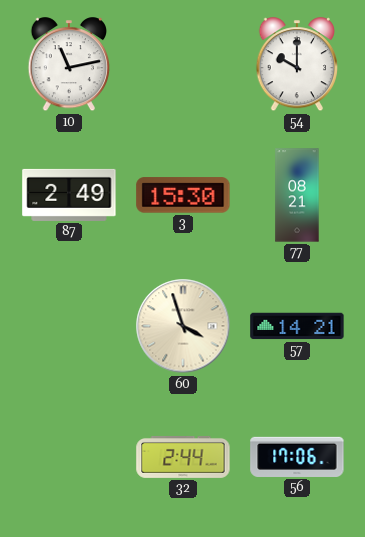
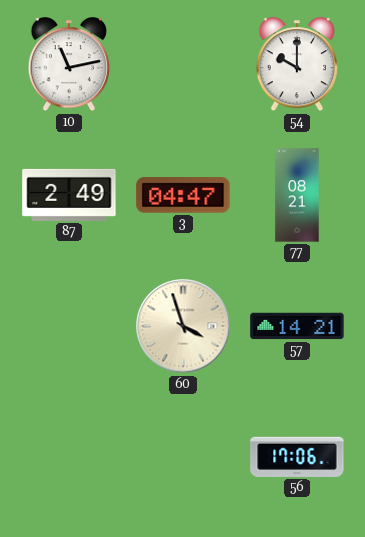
3: 15:30 -> 04:47 (183, 195)
32: 2:44 -> none (183, 458)
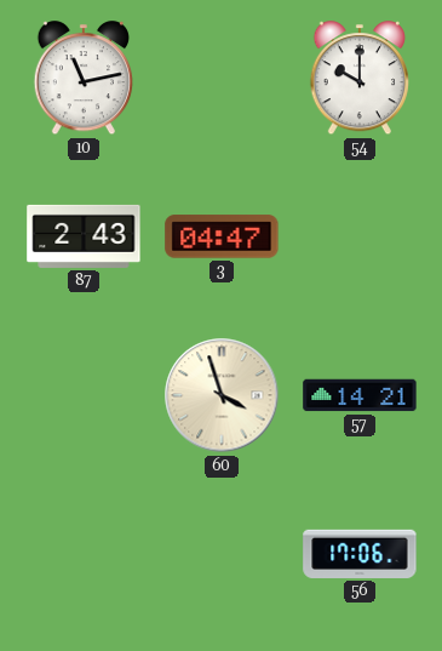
87: 2:49 -> 2:43 (84, 236)
77: 08:21 -> none (297, 195)
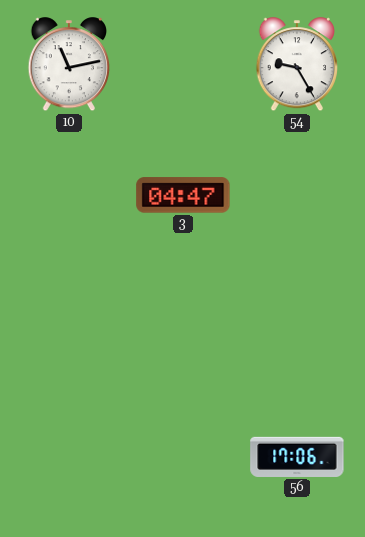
54: 10:00 -> 9:25 (296, 65)
87: 2:43 -> none (84, 236)
60: 3:57 -> none (222, 395)
57: 14:21 -> none (360, 395)
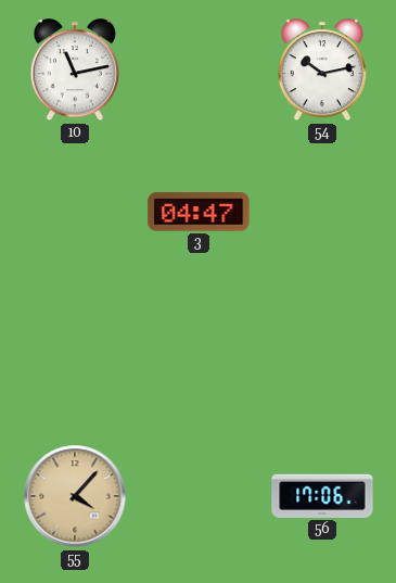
54: 9:25 -> 10:13 (321, 71)
55: none -> 4:07 (75, 496)
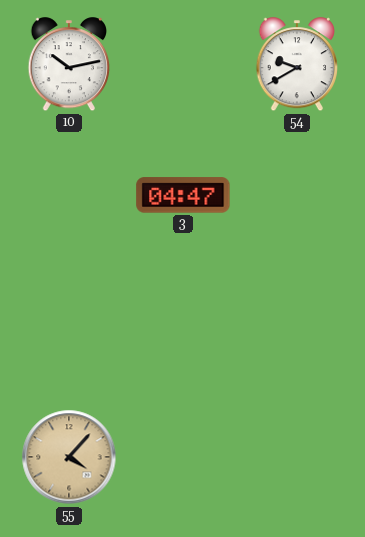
10: 11:13 -> 10:13 (68, 65)
54: 10:13 -> 9:40 (296, 65)
56: 17:06 -> none (322, 496)
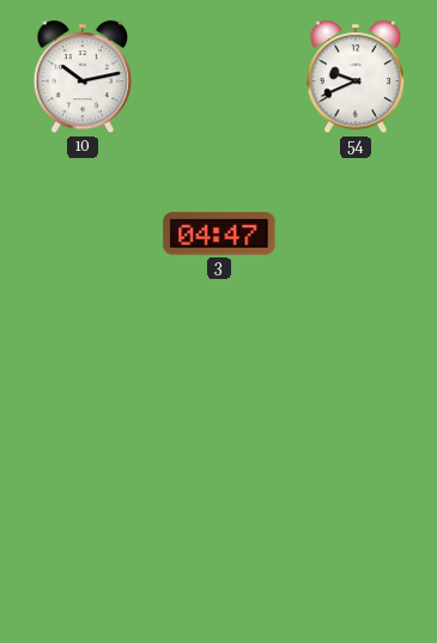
54: 9:40 -> 9:41 (354, 78)
55: 4:07 -> none (69, 457)
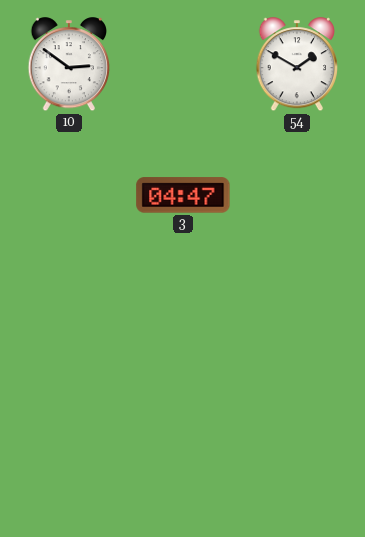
10: 10:13 -> 2:51 (68, 65)
54: 9:41 -> 1:50 (296, 65)
